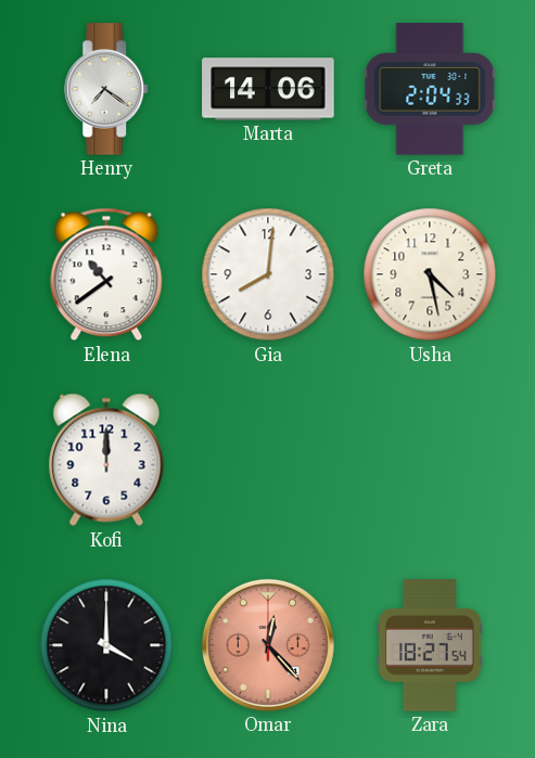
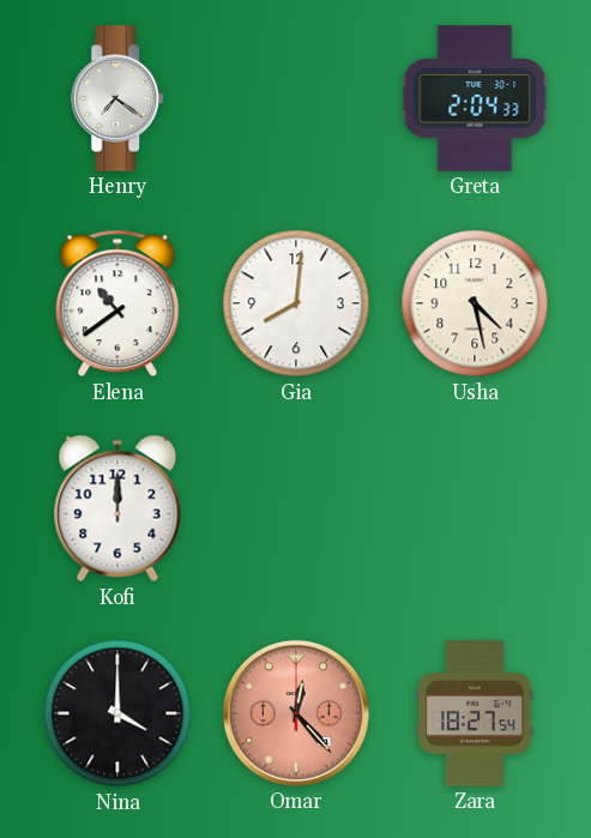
Marta: 14:06 -> none (268, 89)
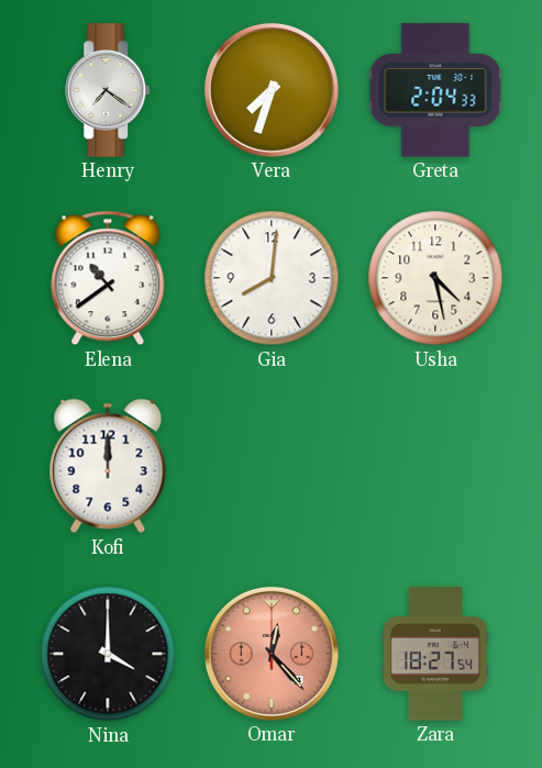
Vera: none -> 7:33 (272, 90)
